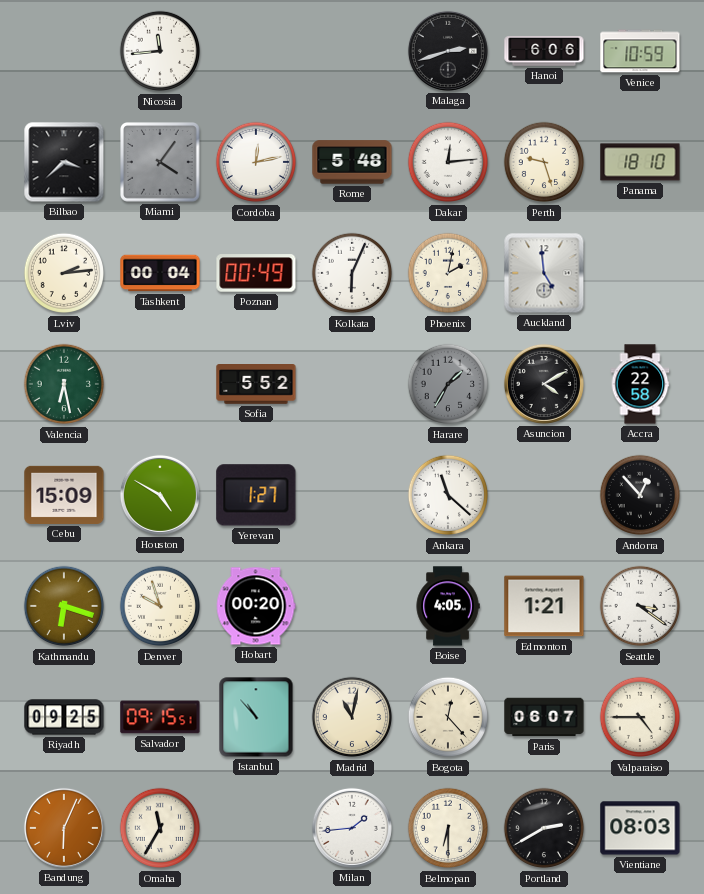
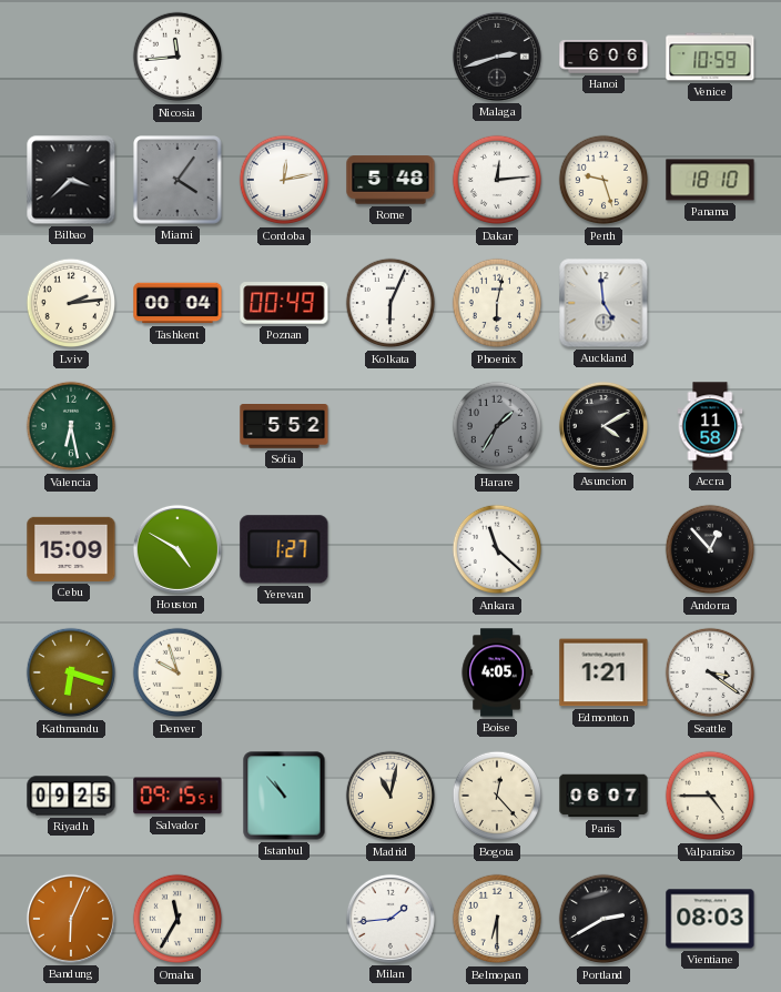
Phoenix: 2:02 -> 6:02 (497, 303)
Accra: 22:58 -> 11:58 (710, 426)
Hobart: 00:20 -> none (256, 606)
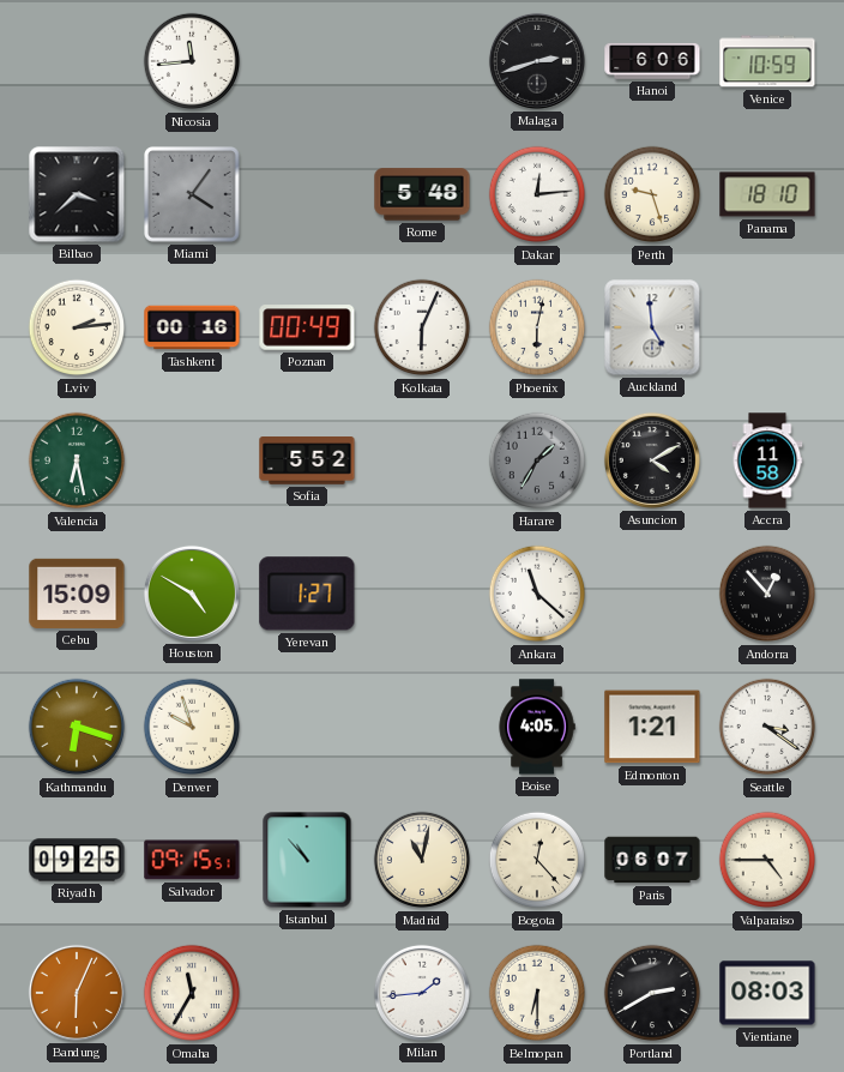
Cordoba: 12:13 -> none (284, 180)
Tashkent: 00:04 -> 00:16 (192, 327)
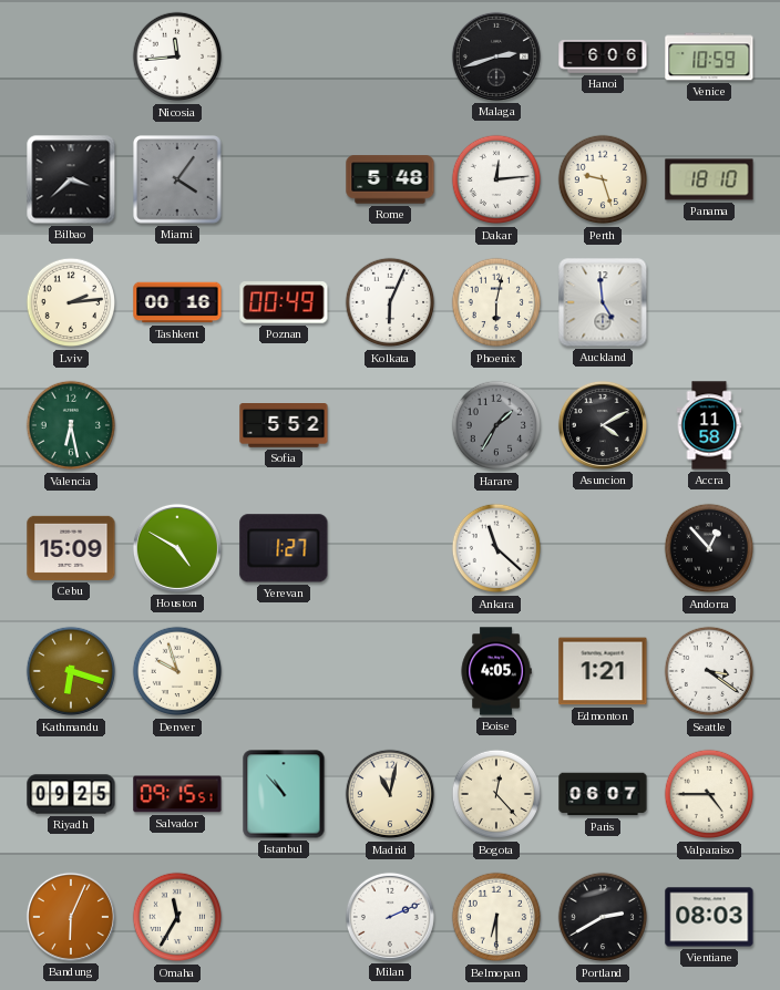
Milan: 1:44 -> 2:11 (390, 917)
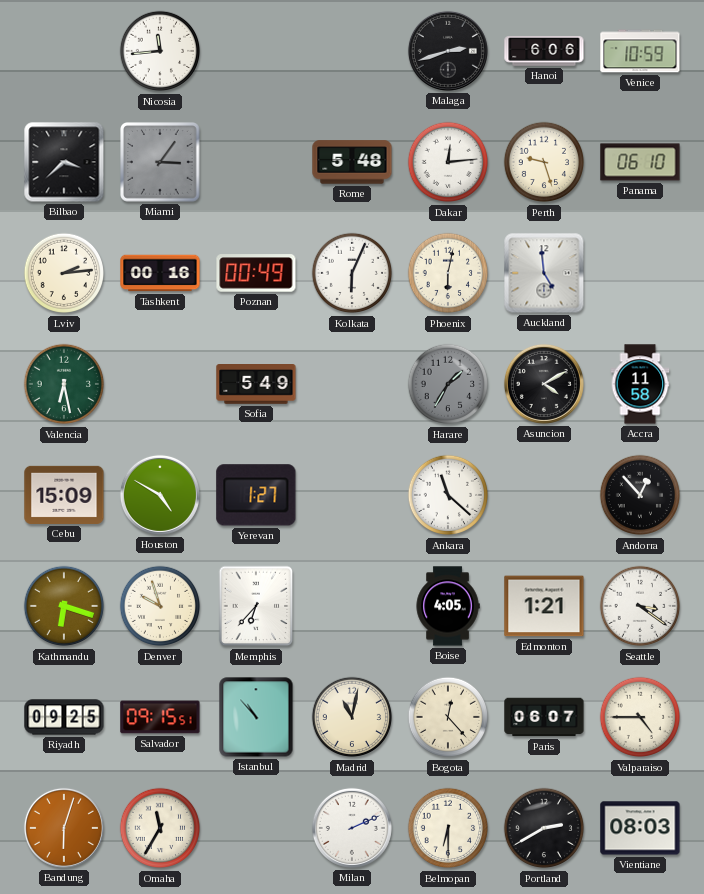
Miami: 4:06 -> 3:06 (161, 163)
Panama: 18:10 -> 06:10 (640, 162)
Sofia: 5:52 -> 5:49 (256, 385)
Memphis: none -> 6:37 (256, 606)
Bandung: 6:04 -> 6:03 (64, 828)
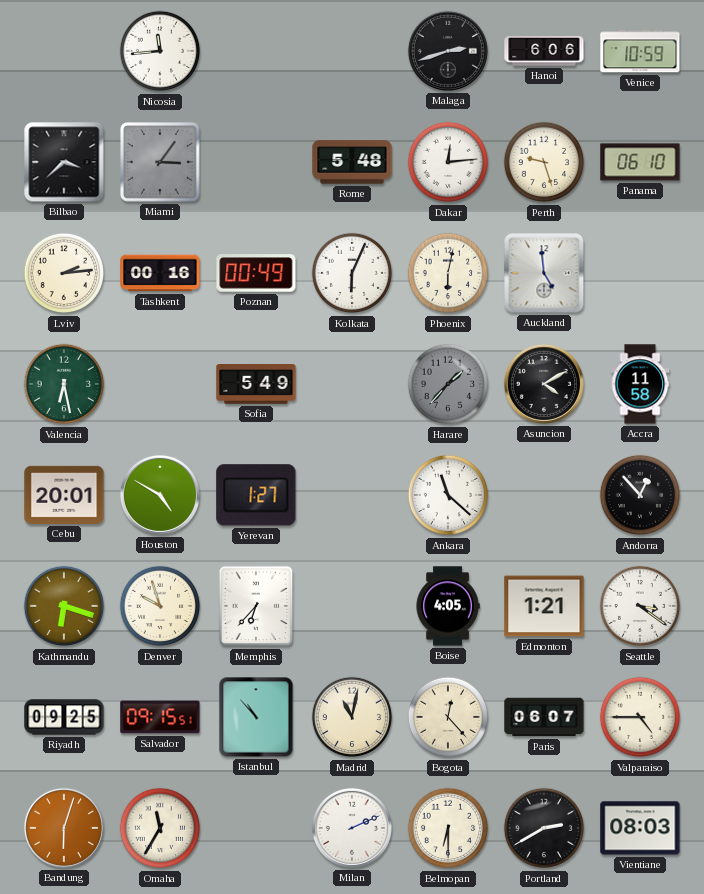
Harare: 1:35 -> 1:37 (448, 384)
Cebu: 15:09 -> 20:01 (64, 495)
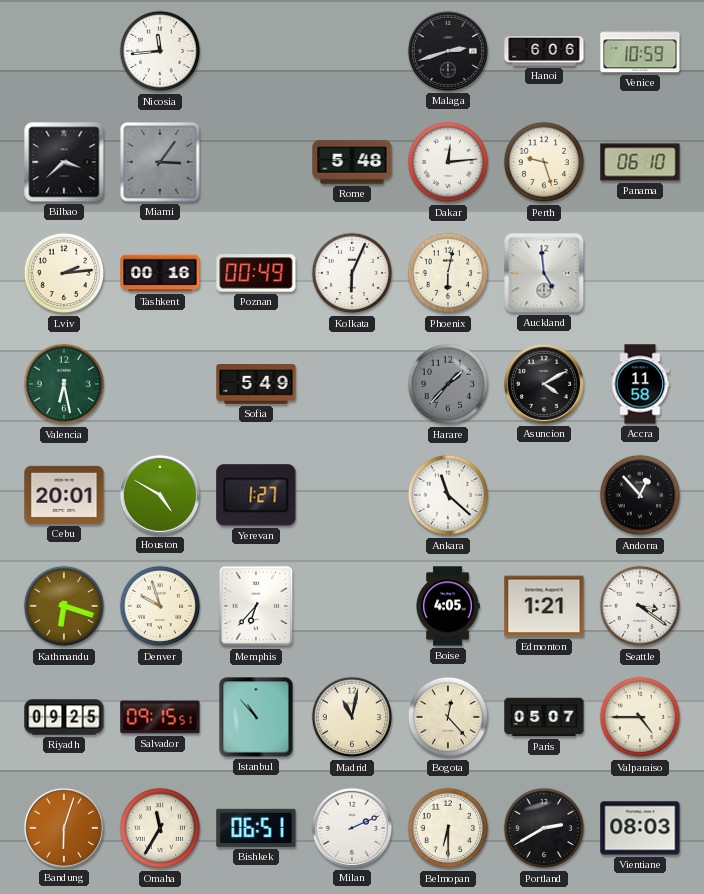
Paris: 06:07 -> 05:07 (544, 717)
Bishkek: none -> 06:51 (256, 828)
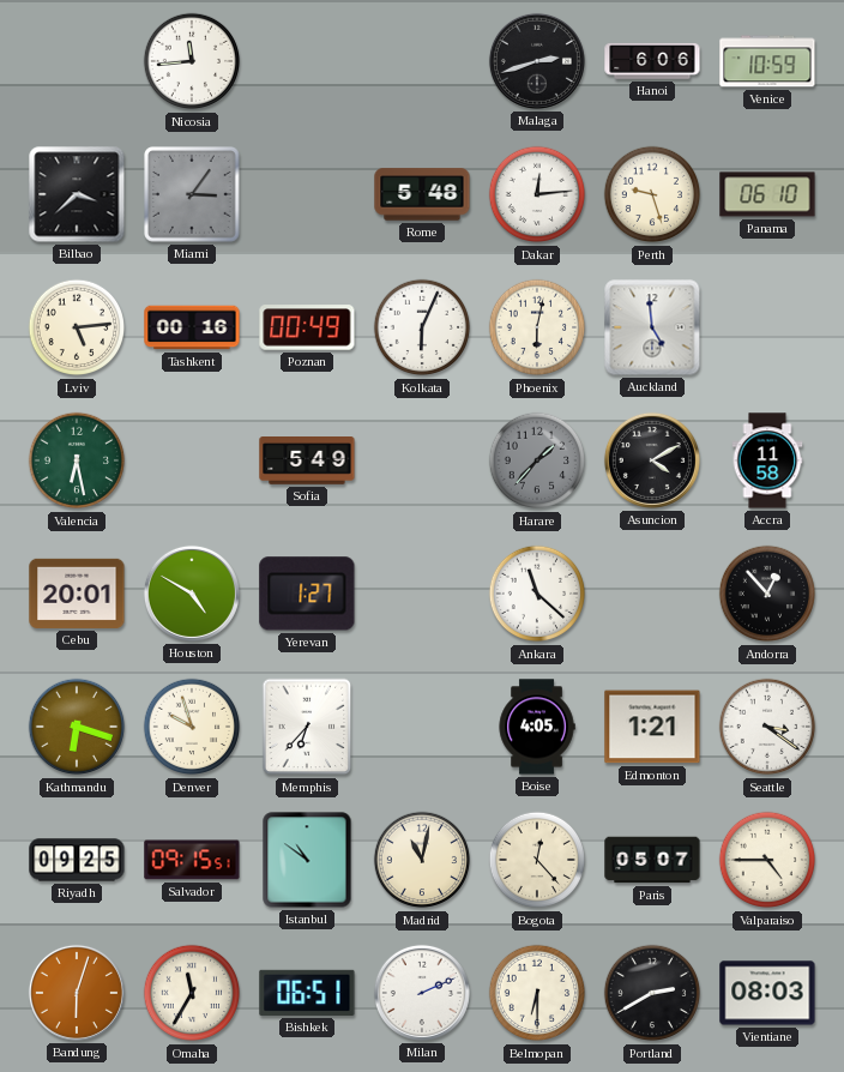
Lviv: 2:14 -> 5:14 (77, 327)
Istanbul: 10:53 -> 10:51 (307, 860)
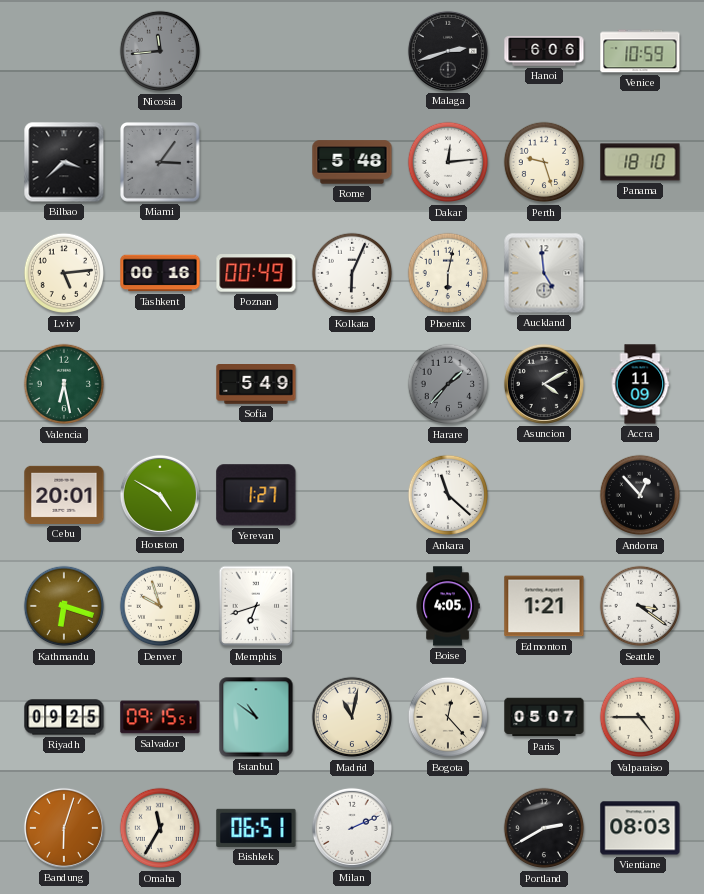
Nicosia dial: white -> grey (160, 51)
Panama: 06:10 -> 18:10 (640, 162)
Accra: 11:58 -> 11:09 (640, 384)
Memphis: 6:37 -> 6:42 (256, 606)
Belmopan: 6:30 -> none (537, 993)
